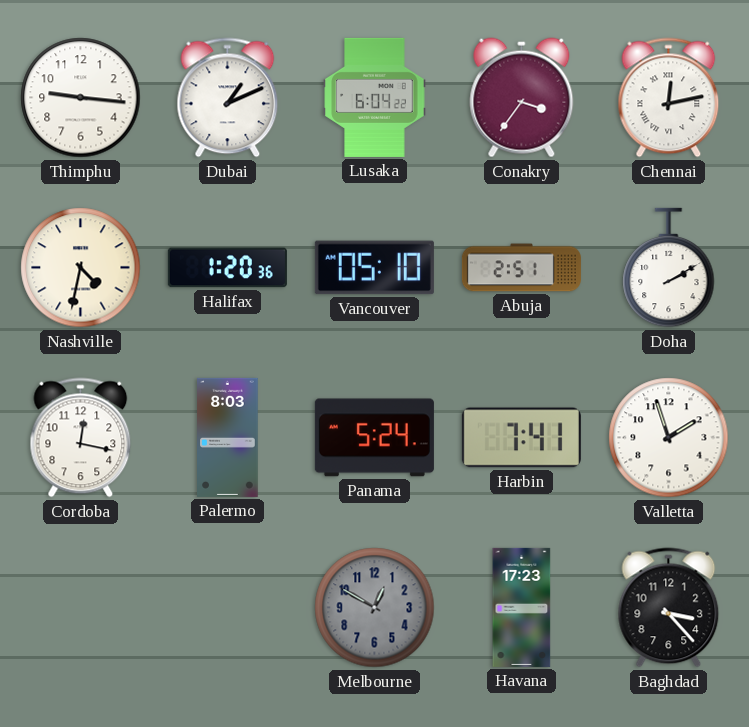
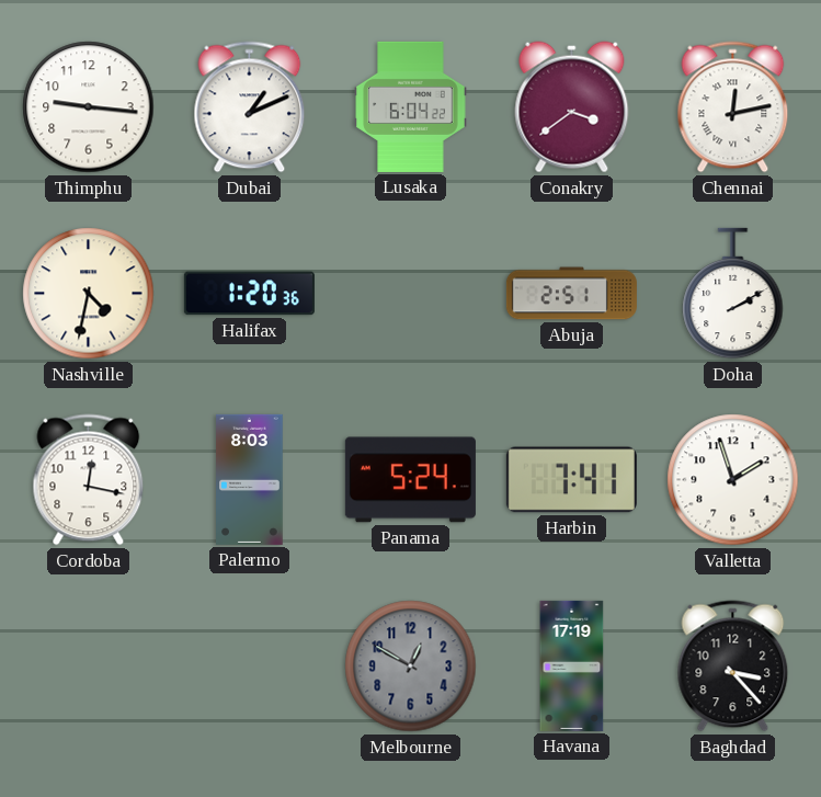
Conakry: 3:36 -> 3:39 (572, 107)
Vancouver: 05:10 -> none (374, 268)
Havana: 17:23 -> 17:19 (572, 665)
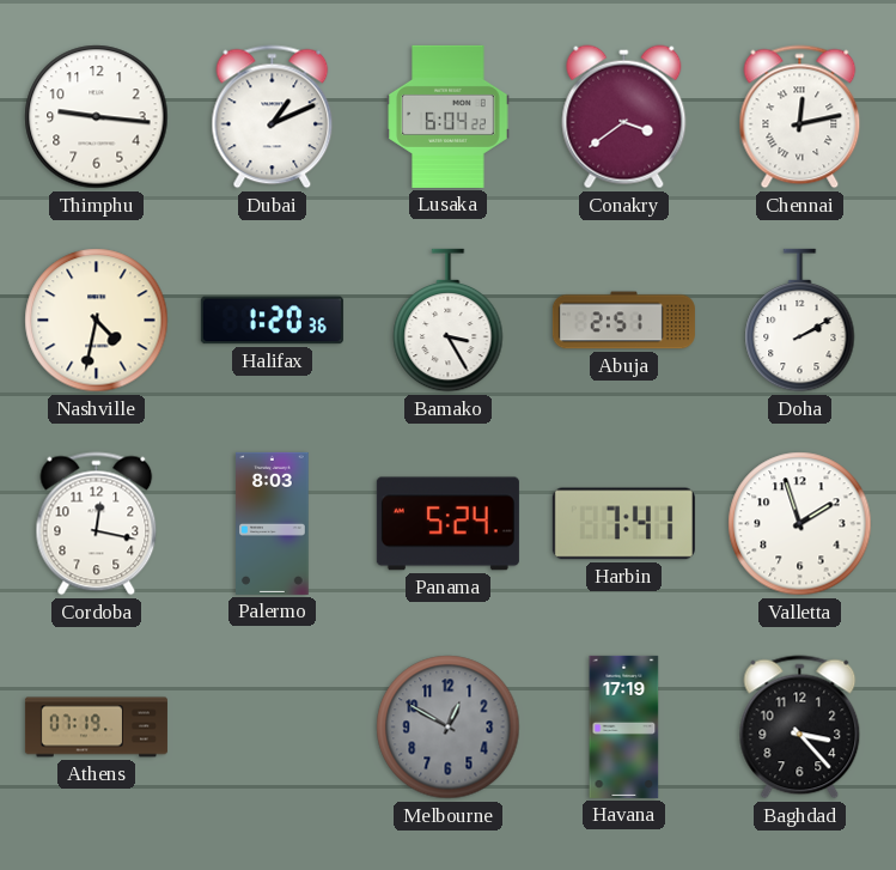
Bamako: none -> 3:25 (449, 321)
Athens: none -> 07:19 (96, 728)
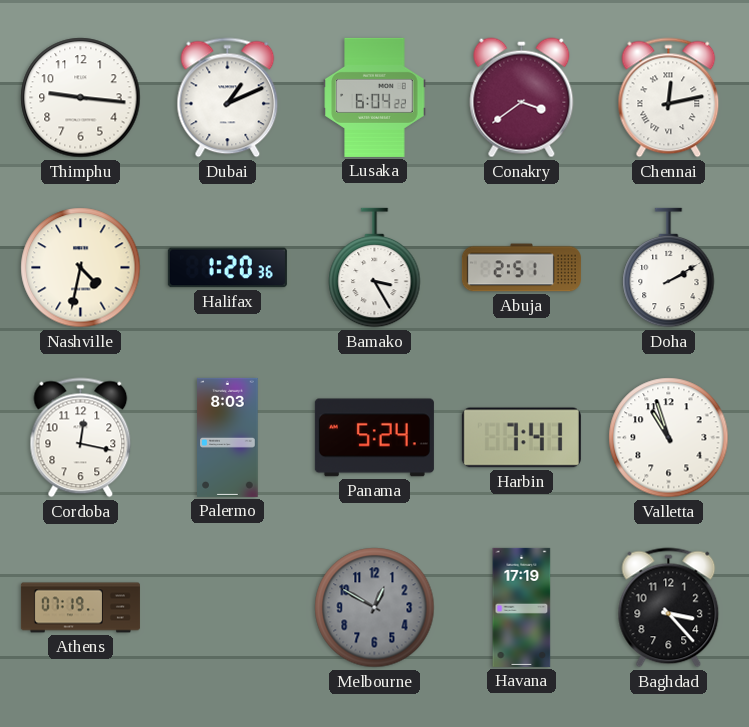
Valletta: 1:57 -> 10:57 (669, 438)
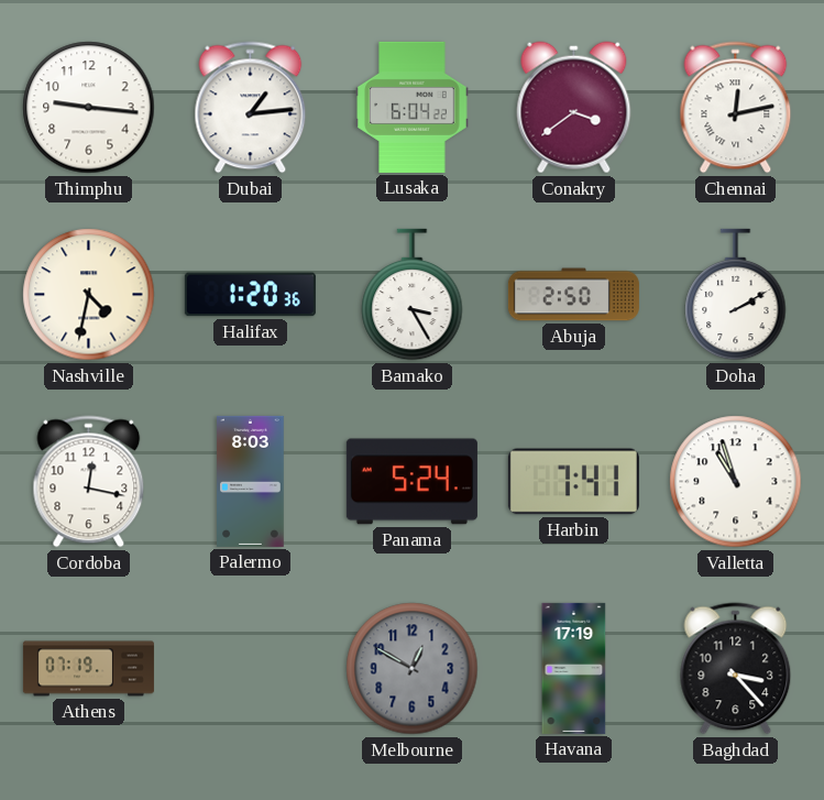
Dubai: 1:11 -> 1:14 (251, 108)
Abuja: 2:51 -> 2:50 (573, 295)
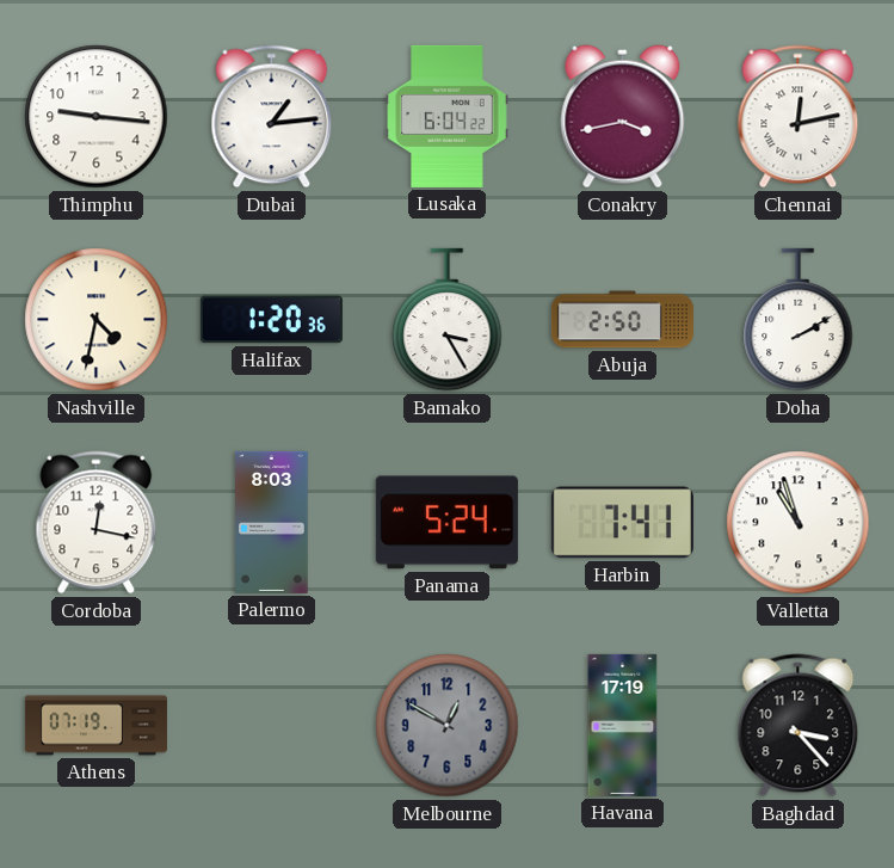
Conakry: 3:39 -> 3:43 (623, 117)
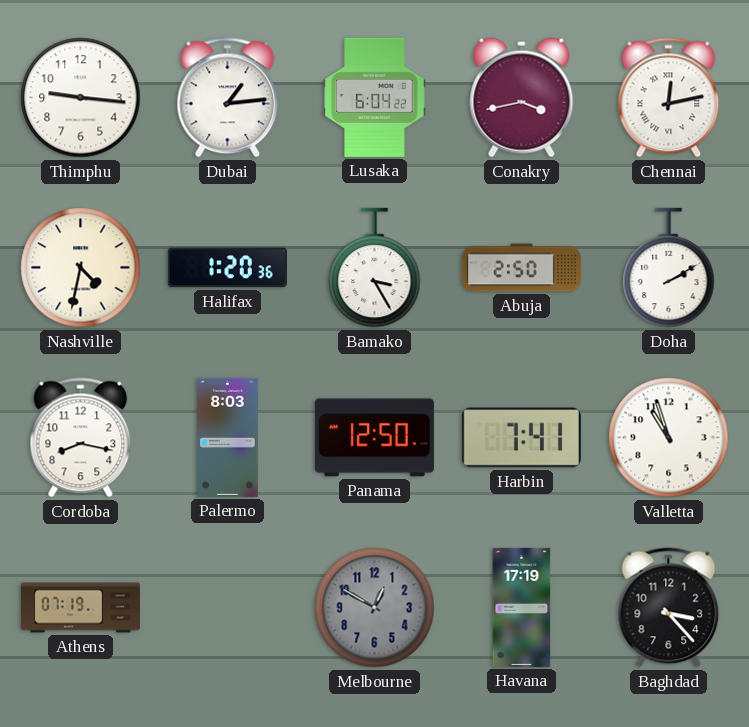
Cordoba: 12:17 -> 8:17 (81, 438)
Panama: 5:24 -> 12:50 (374, 438)
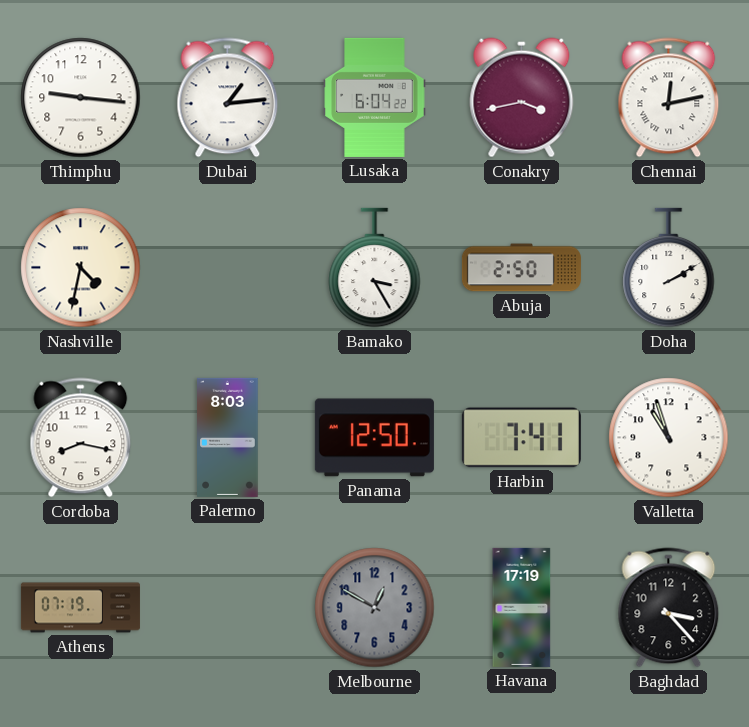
Halifax: 1:20 -> none (227, 268)
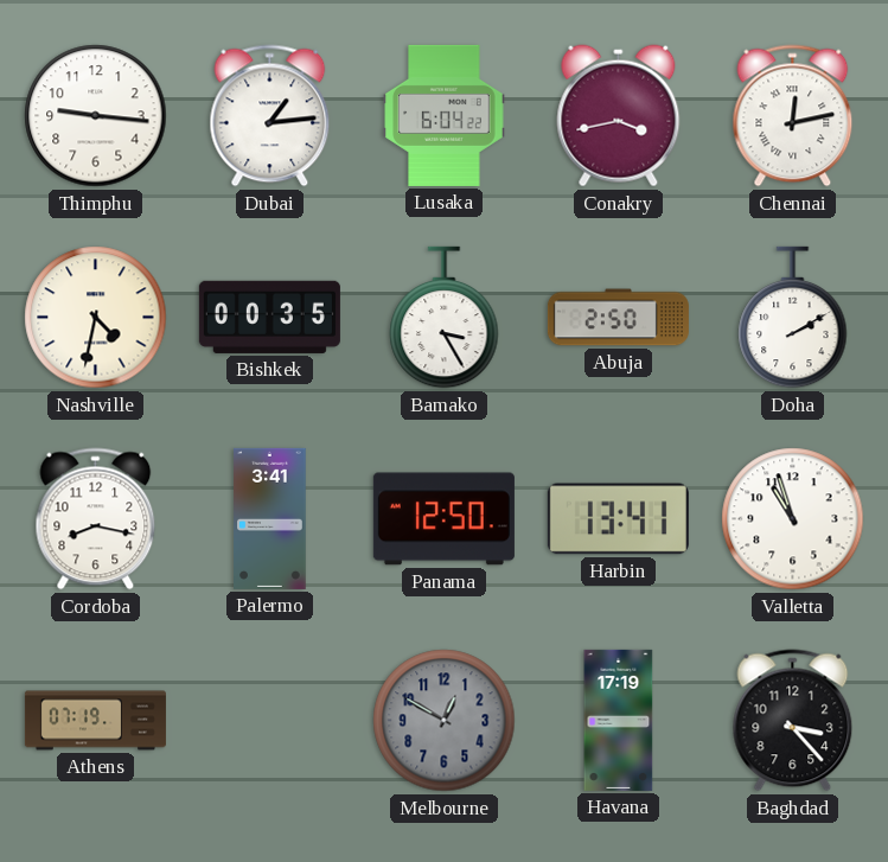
Bishkek: none -> 00:35 (269, 317)
Palermo: 8:03 -> 3:41 (270, 518)
Harbin: 7:41 -> 13:41 (618, 519)
